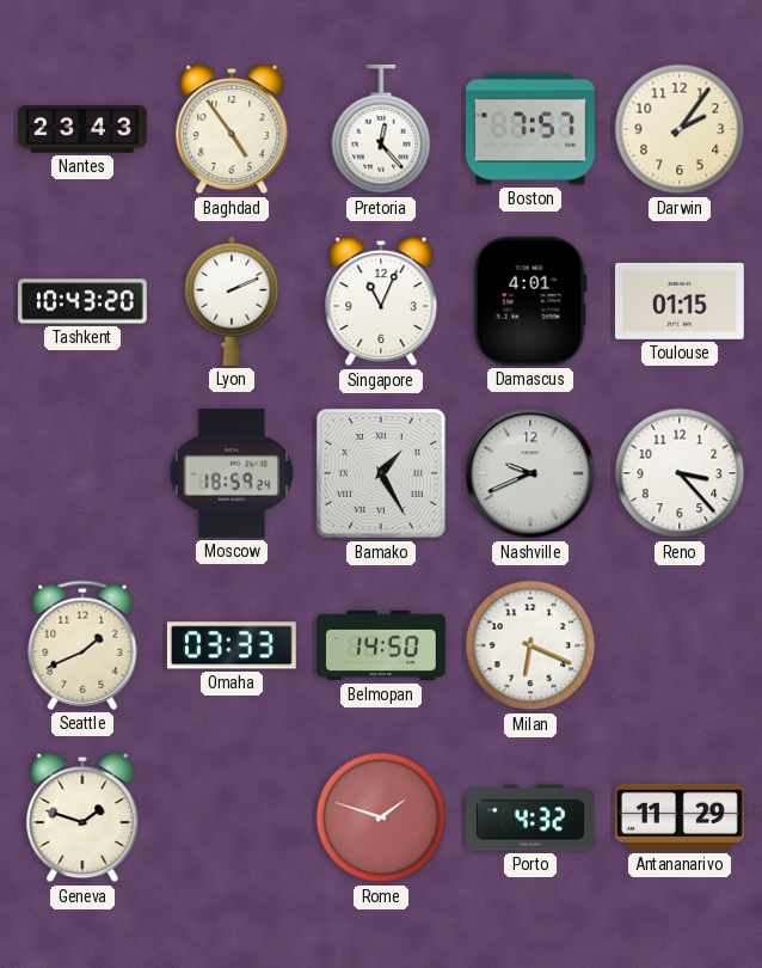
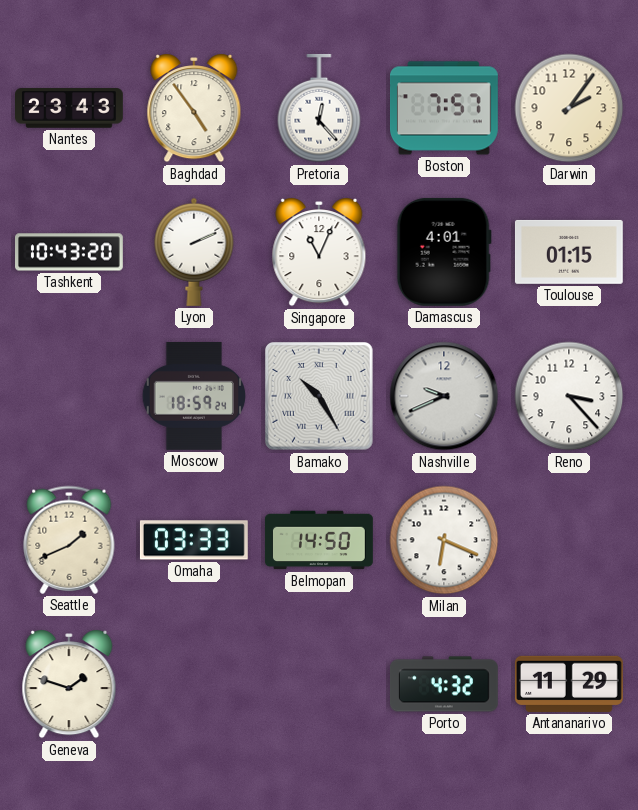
Bamako: 1:25 -> 10:25 (320, 397)
Rome: 1:48 -> none (381, 817)
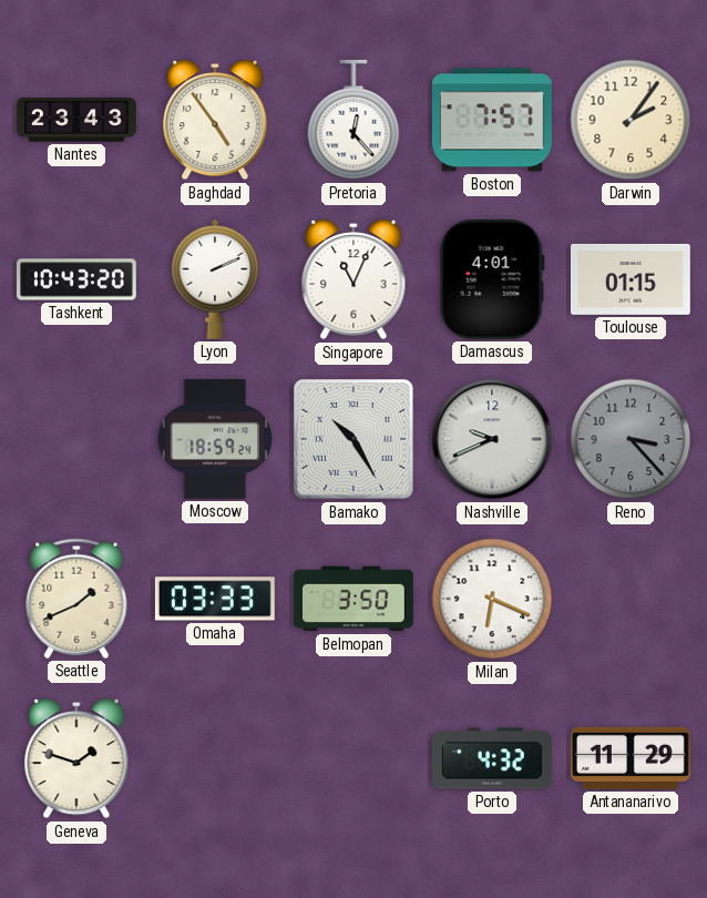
Reno dial: white -> grey (631, 439)
Belmopan: 14:50 -> 3:50 (353, 599)
